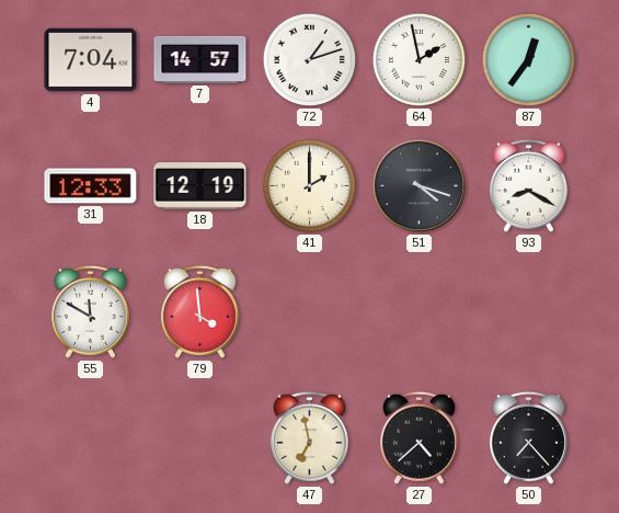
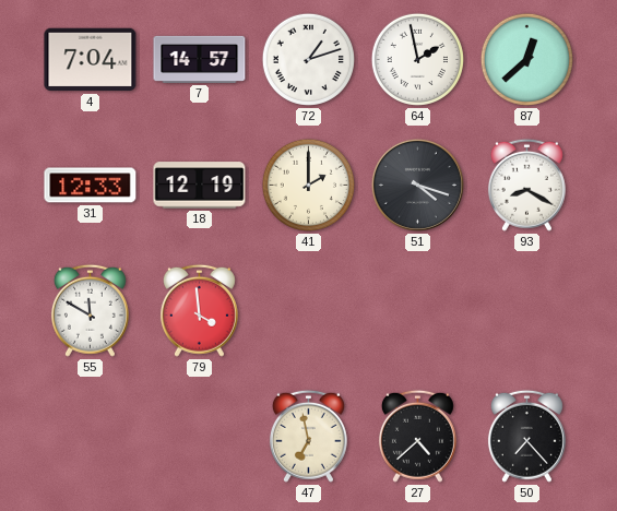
87: 12:36 -> 12:38 (526, 59)
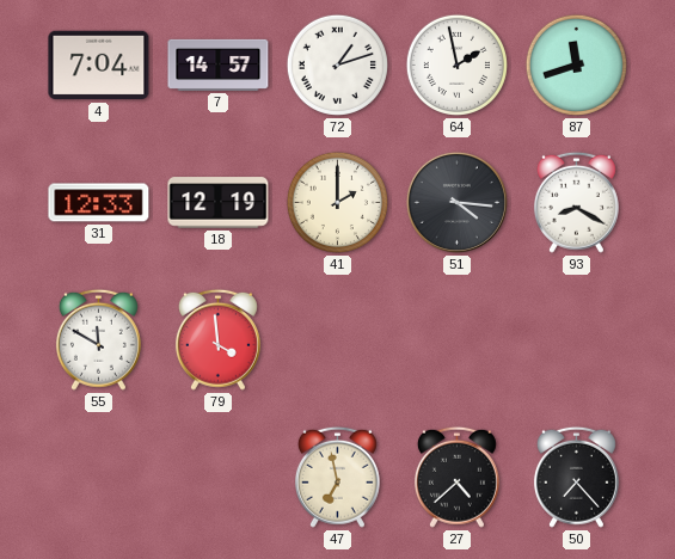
87: 12:38 -> 11:42 (576, 64)
51: 4:18 -> 4:16 (456, 202)
